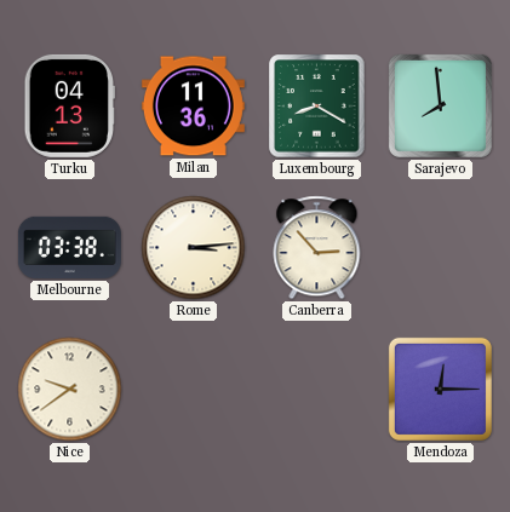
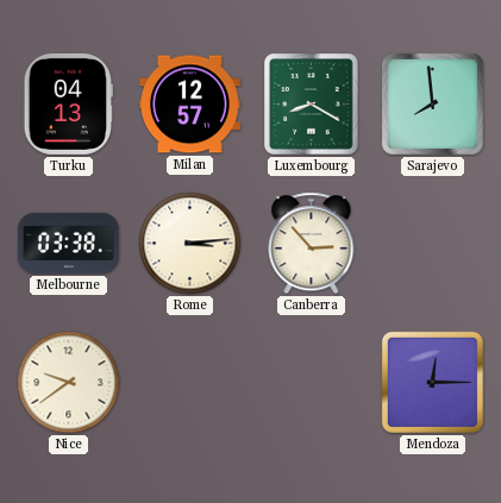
Milan: 11:36 -> 12:57 (189, 105)
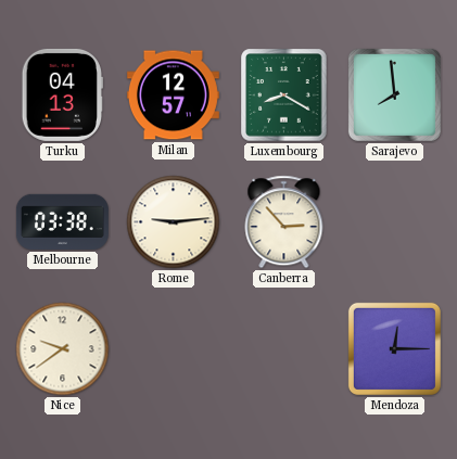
Rome: 3:14 -> 9:14 (174, 222)
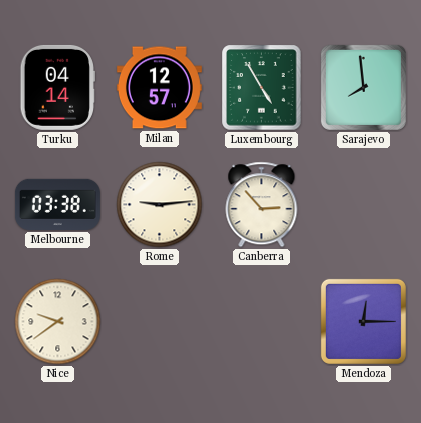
Turku: 04:13 -> 04:14 (57, 87)
Luxembourg: 8:20 -> 4:55 (262, 88)
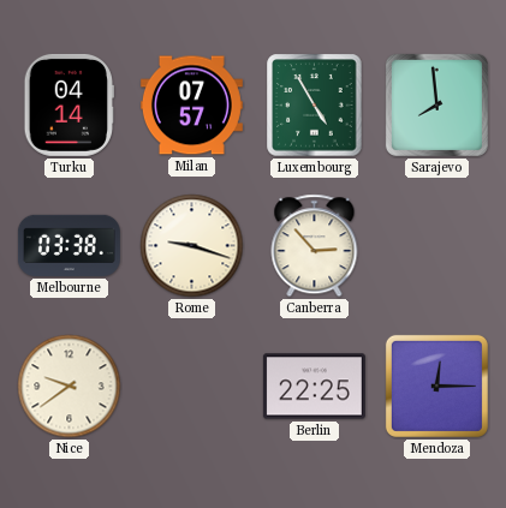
Milan: 12:57 -> 07:57 (191, 106)
Rome: 9:14 -> 9:18 (192, 246)
Berlin: none -> 22:25 (314, 387)
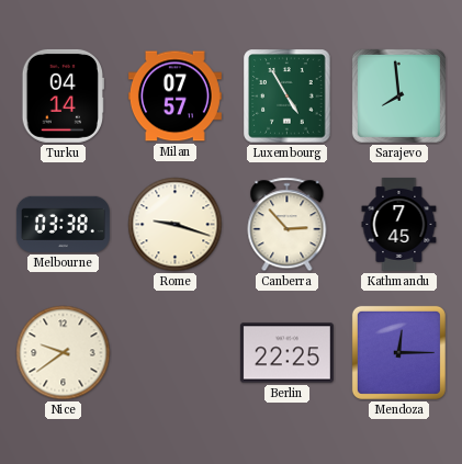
Kathmandu: none -> 7:45 (399, 224)
